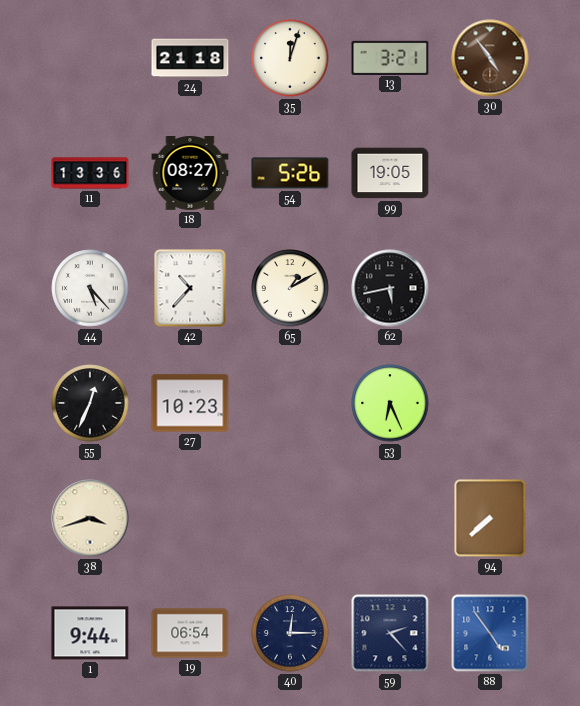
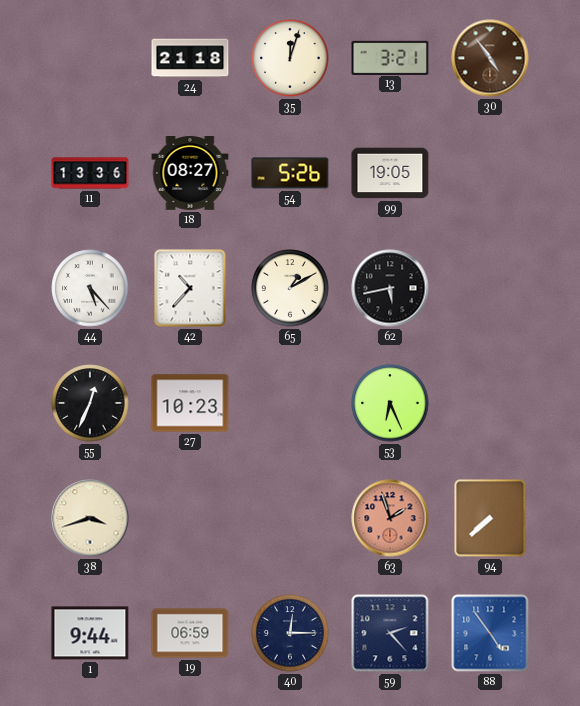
63: none -> 1:57 (390, 518)
19: 06:54 -> 06:59 (190, 633)
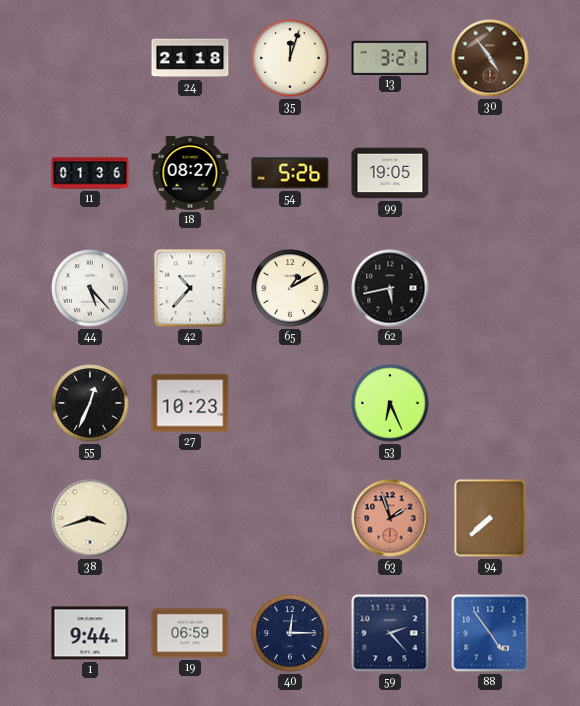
11: 13:36 -> 01:36 (90, 173)
